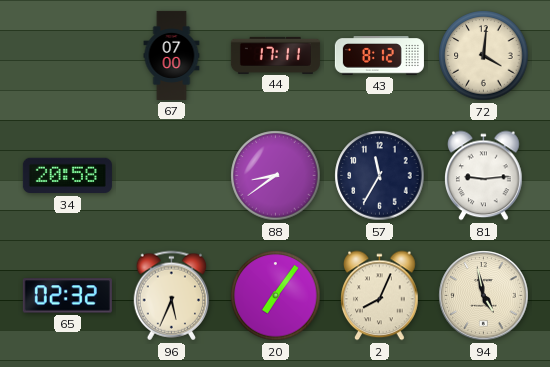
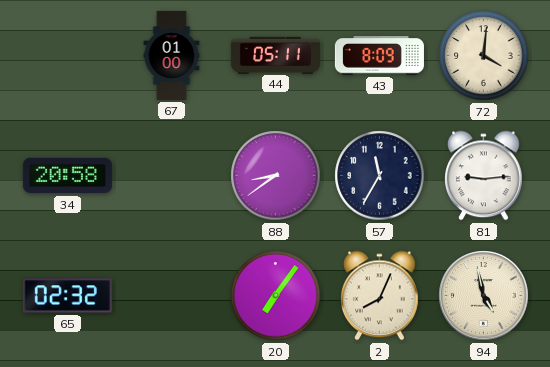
67: 07:00 -> 01:00 (172, 55)
44: 17:11 -> 05:11 (275, 55)
43: 8:12 -> 8:09 (379, 56)
96: 5:34 -> none (172, 296)
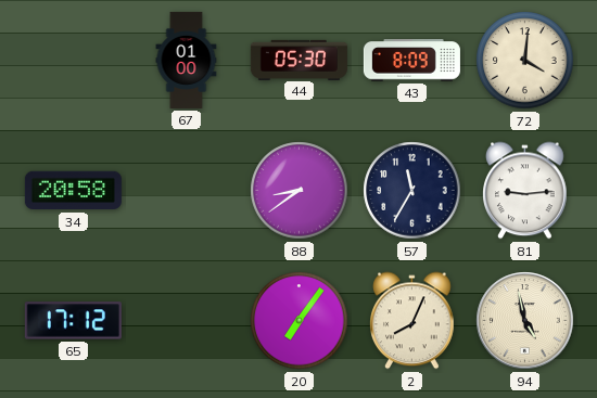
44: 05:11 -> 05:30 (298, 60)
65: 02:32 -> 17:12 (73, 321)
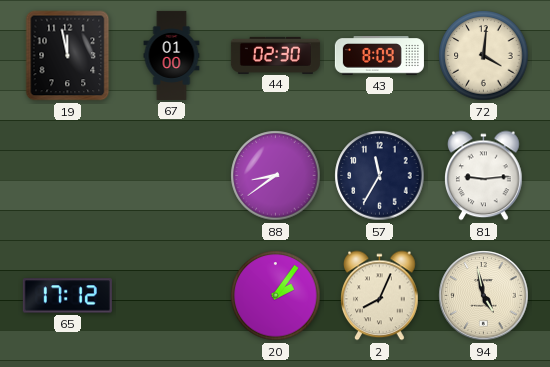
19: none -> 11:58 (68, 56)
44: 05:30 -> 02:30 (275, 55)
34: 20:58 -> none (73, 191)
20: 7:06 -> 2:06 (276, 296)
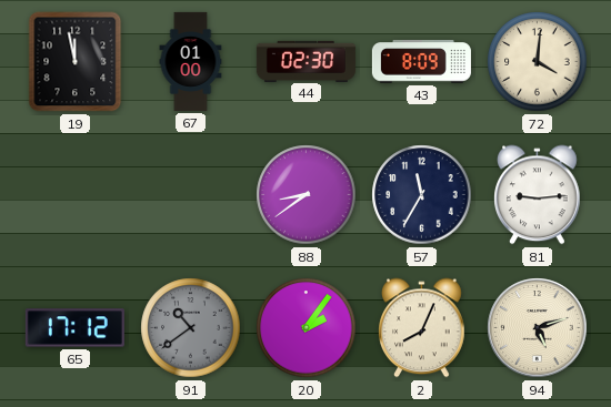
91: none -> 10:39 (191, 328)
94: 4:58 -> 5:12 (538, 328)
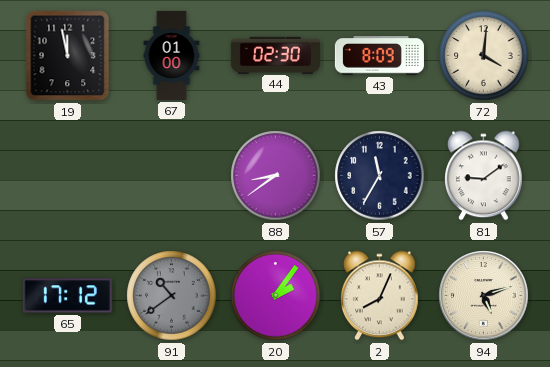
81: 9:14 -> 9:09 (484, 176)
